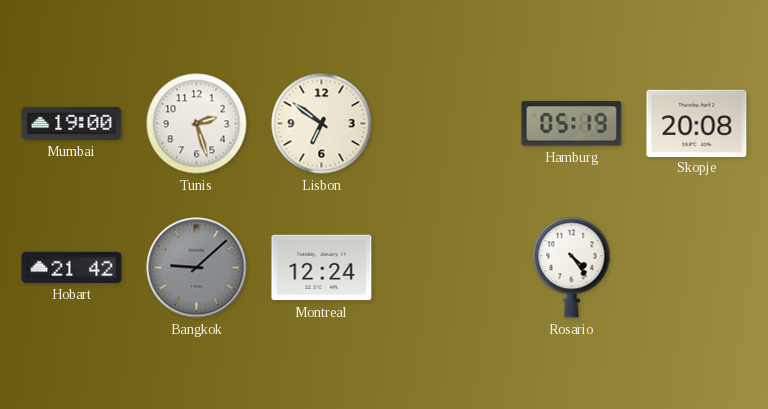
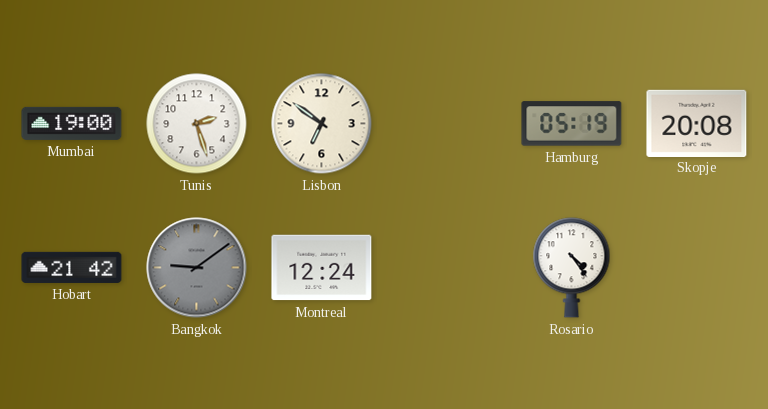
Bangkok: 9:08 -> 9:09 (197, 268)
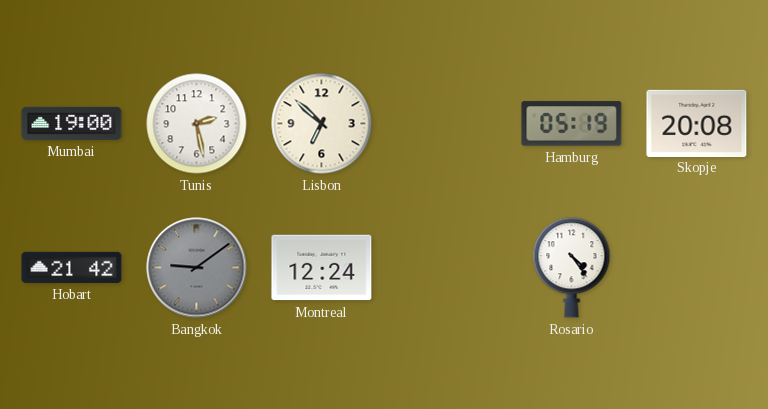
Tunis: 2:27 -> 2:28 (197, 124)
Lisbon: 6:51 -> 6:52 (322, 124)
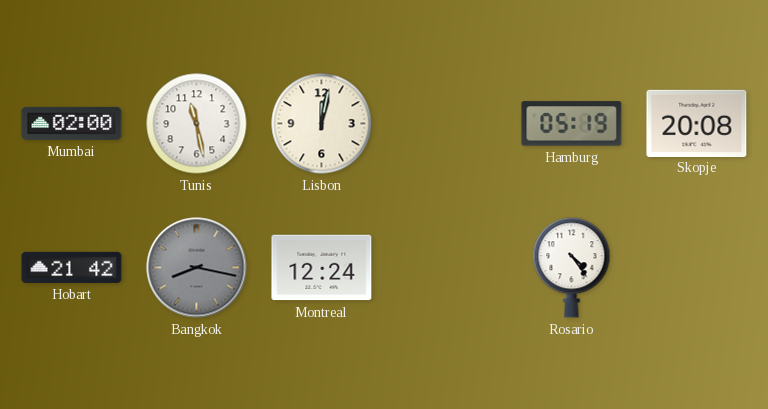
Mumbai: 19:00 -> 02:00 (72, 123)
Tunis: 2:28 -> 11:28 (197, 124)
Lisbon: 6:52 -> 12:02 (322, 124)
Bangkok: 9:09 -> 8:17 (197, 268)
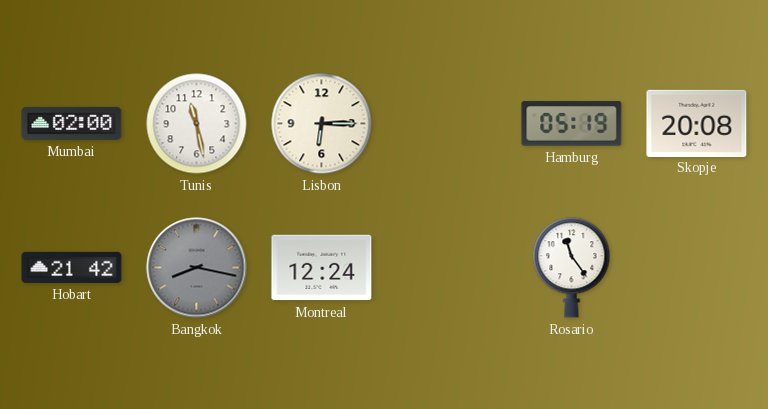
Lisbon: 12:02 -> 6:15 (322, 124)
Rosario: 4:24 -> 11:24 (572, 268)
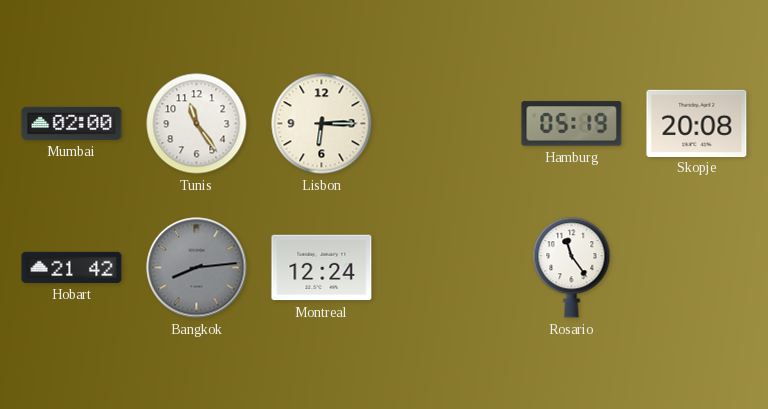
Tunis: 11:28 -> 11:24 (197, 124)
Bangkok: 8:17 -> 8:14 (197, 268)
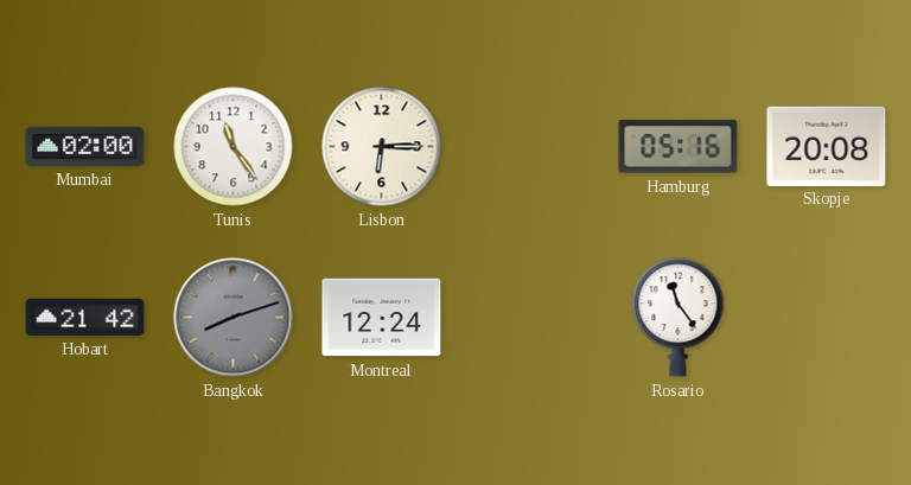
Hamburg: 05:19 -> 05:16 (679, 147)
Bangkok: 8:14 -> 8:12 (234, 318)
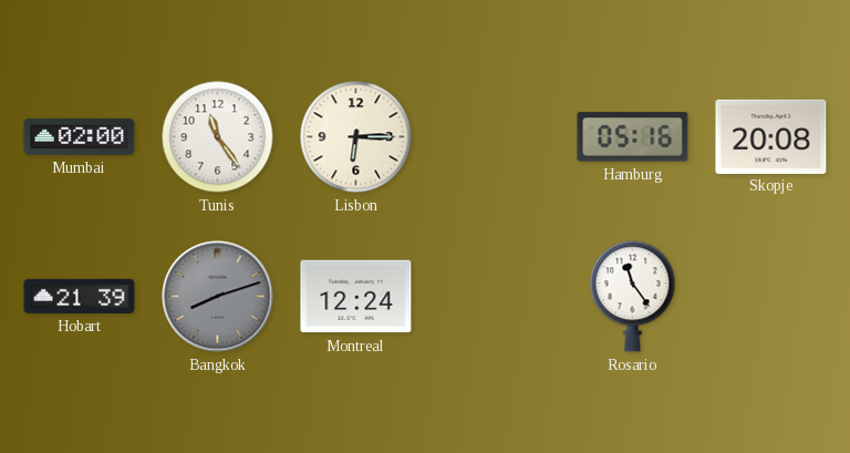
Hobart: 21:42 -> 21:39 (80, 296)
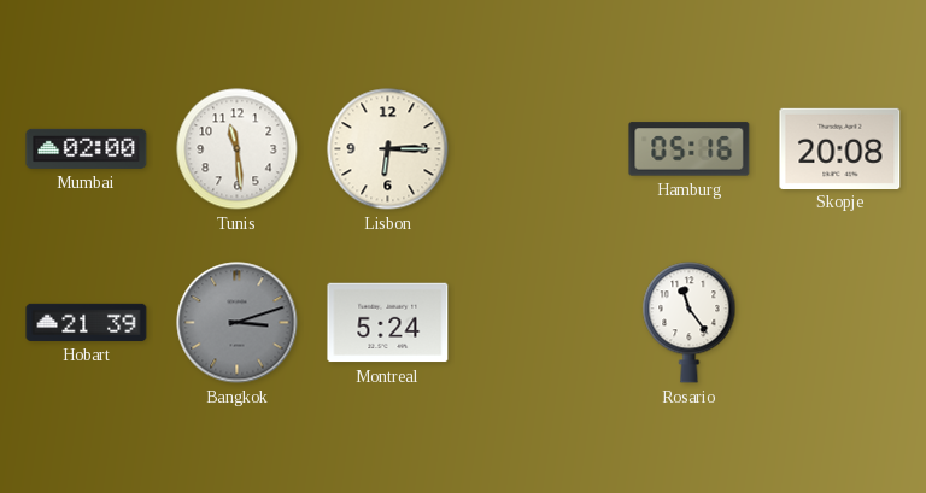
Tunis: 11:24 -> 11:29 (238, 149)
Bangkok: 8:12 -> 3:12 (238, 323)
Montreal: 12:24 -> 5:24 (388, 323)
